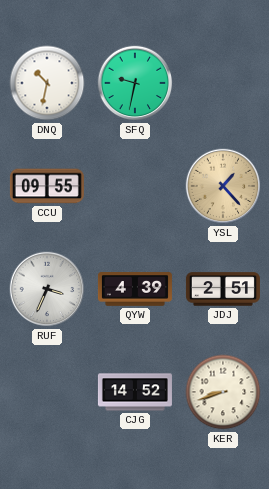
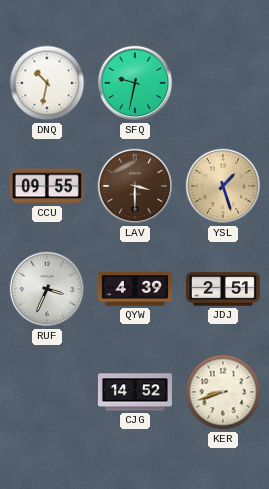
LAV: none -> 3:30 (135, 186)
YSL: 1:23 -> 1:27 (223, 186)
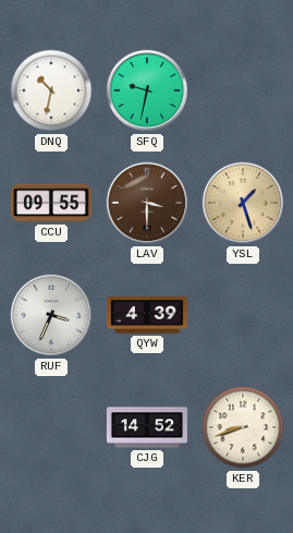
JDJ: 2:51 -> none (223, 289)
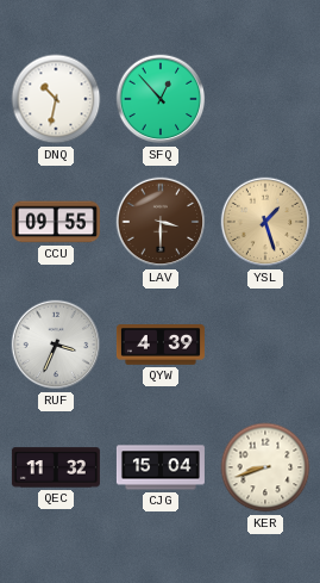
SFQ: 9:32 -> 12:53 (161, 99)
QEC: none -> 11:32 (56, 467)
CJG: 14:52 -> 15:04 (161, 467)
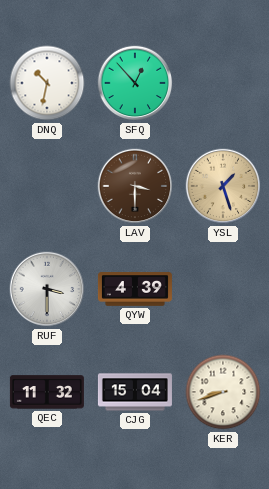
CCU: 09:55 -> none (56, 222)
RUF: 3:34 -> 3:30 (47, 289)
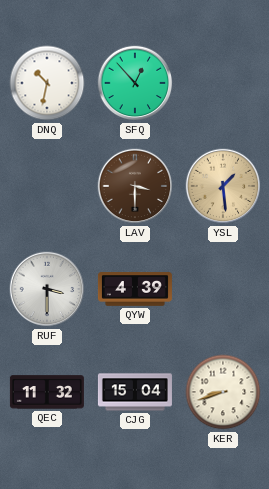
YSL: 1:27 -> 1:29 (223, 186)
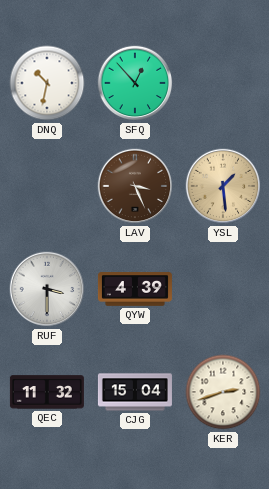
LAV: 3:30 -> 3:26 (135, 186)
KER: 8:42 -> 2:42 (223, 392)
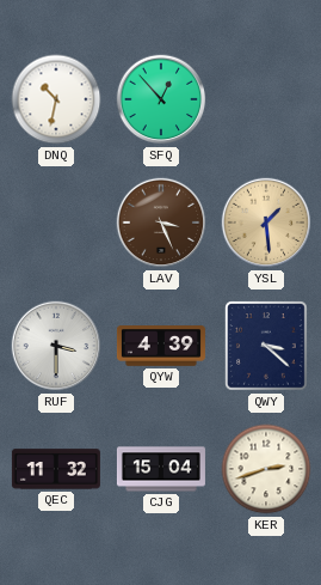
QWY: none -> 3:22 (267, 347)
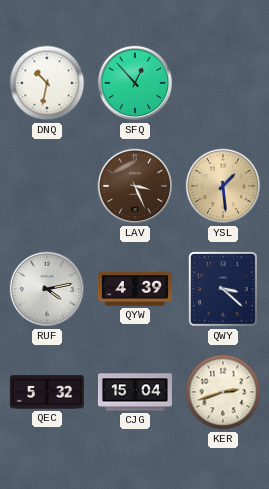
RUF: 3:30 -> 4:13 (47, 289)
QEC: 11:32 -> 5:32 (47, 392)
